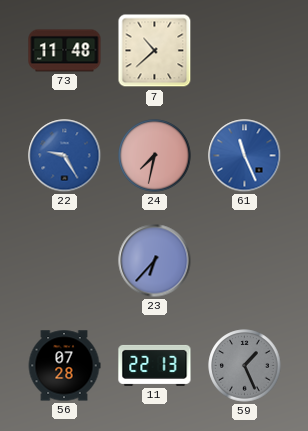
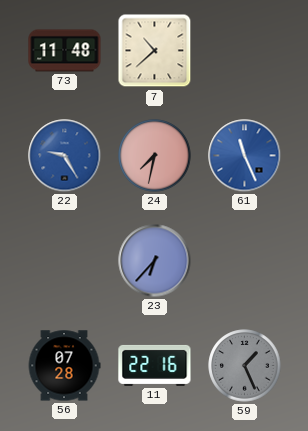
11: 22:13 -> 22:16 (155, 365)
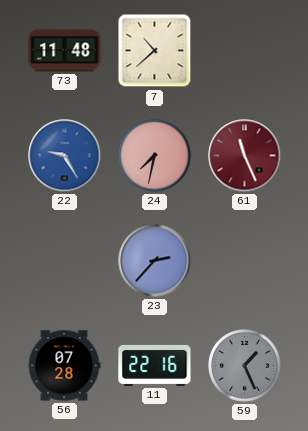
61 dial: blue -> burgundy (245, 156)
23: 6:37 -> 2:37 (155, 261)
